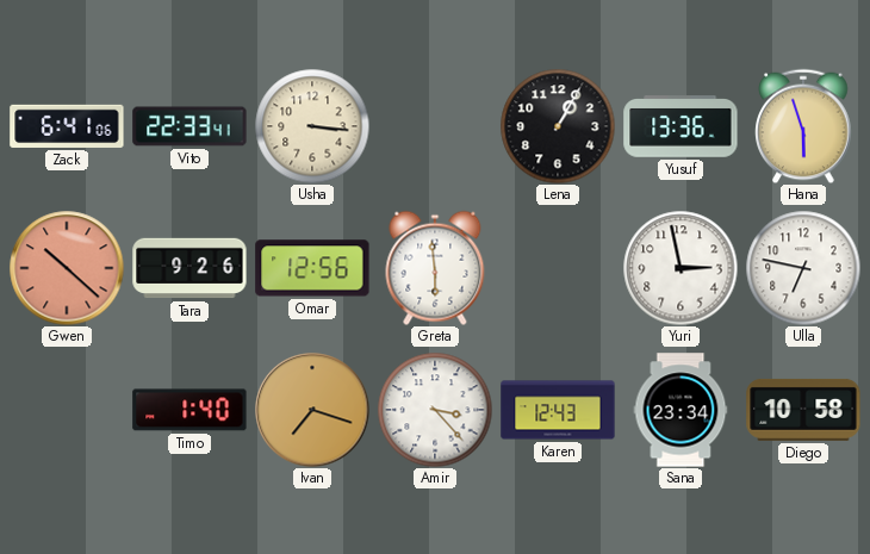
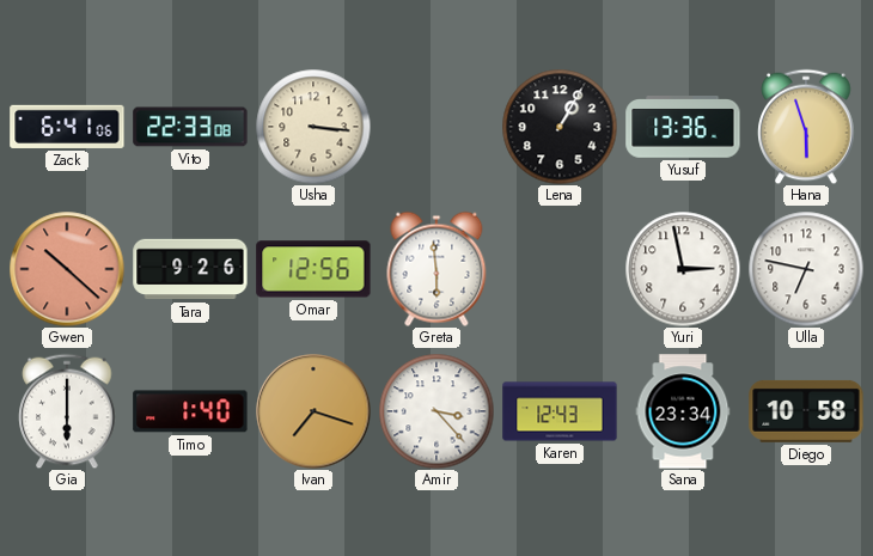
Vito: 22:33:41 -> 22:33:08 (190, 127)
Gia: none -> 6:00 (67, 411)
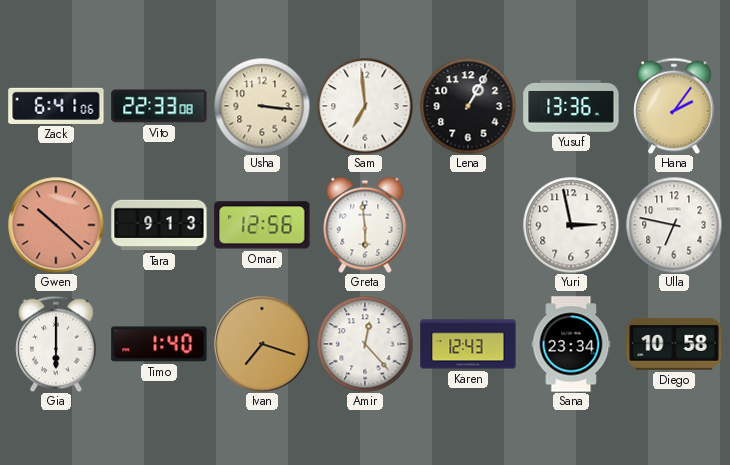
Sam: none -> 6:59 (365, 106)
Hana: 5:57 -> 2:06 (674, 106)
Tara: 9:26 -> 9:13 (159, 225)
Amir: 3:23 -> 12:23 (365, 344)
